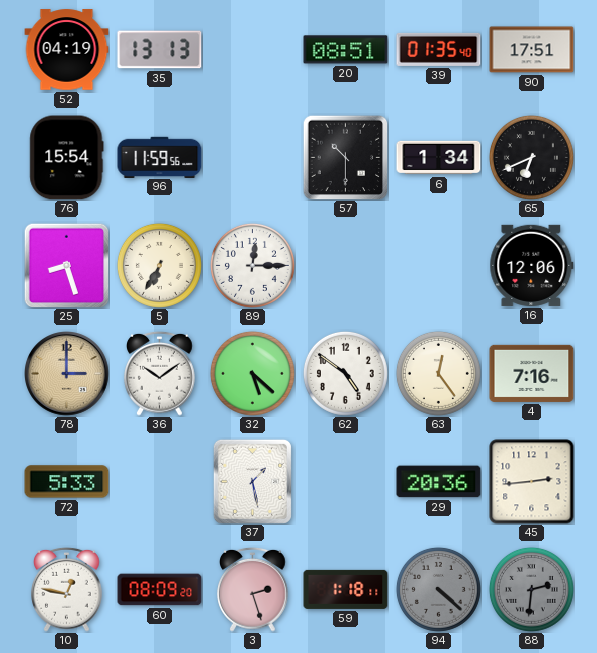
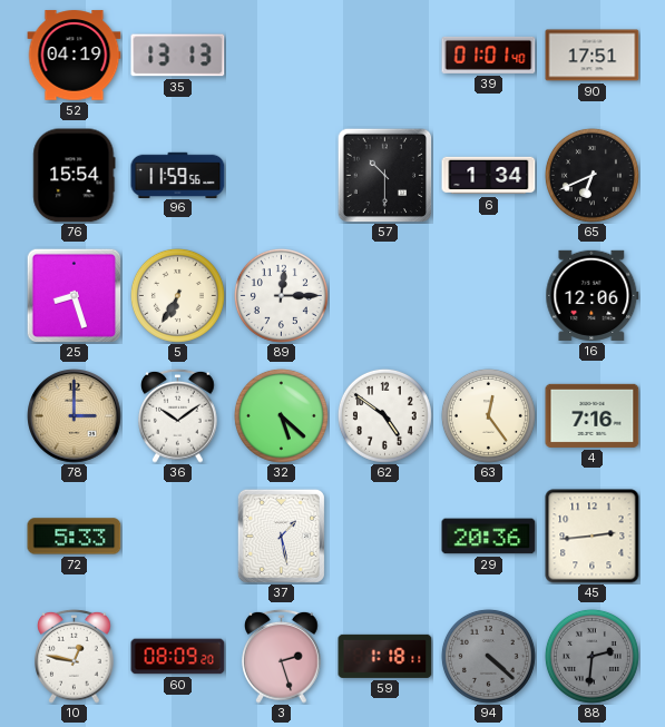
20: 08:51 -> none (346, 50)
39: 01:35 -> 01:01 (489, 55)
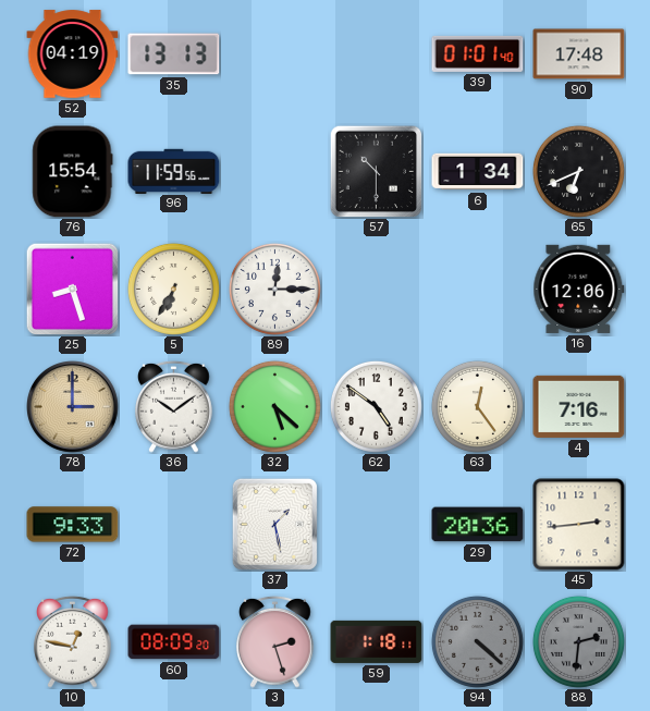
90: 17:51 -> 17:48 (579, 54)
72: 5:33 -> 9:33 (73, 525)
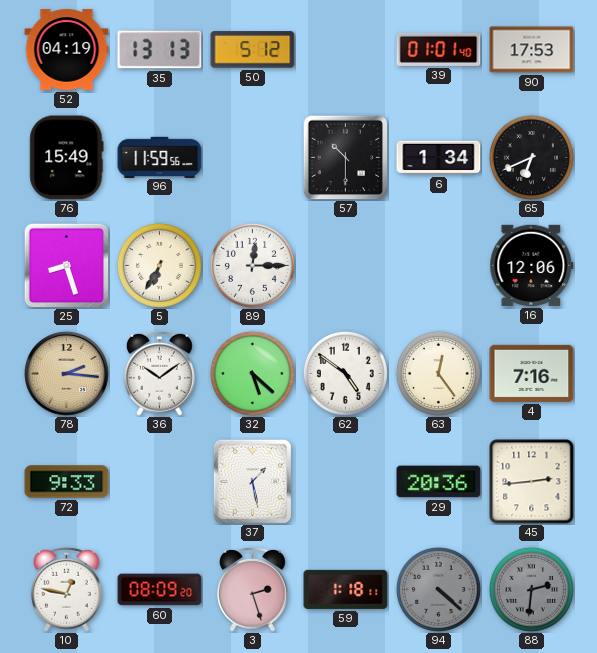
50: none -> 5:12 (253, 50)
90: 17:48 -> 17:53 (532, 50)
76: 15:54 -> 15:49 (67, 158)
78: 3:00 -> 2:16 (67, 374)
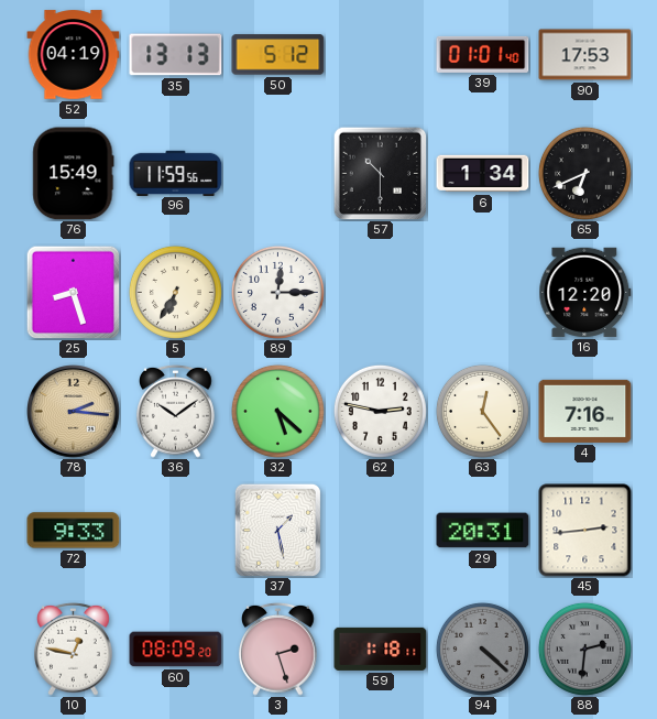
16: 12:06 -> 12:20 (585, 292)
62: 4:51 -> 2:47 (380, 411)
29: 20:36 -> 20:31 (483, 531)
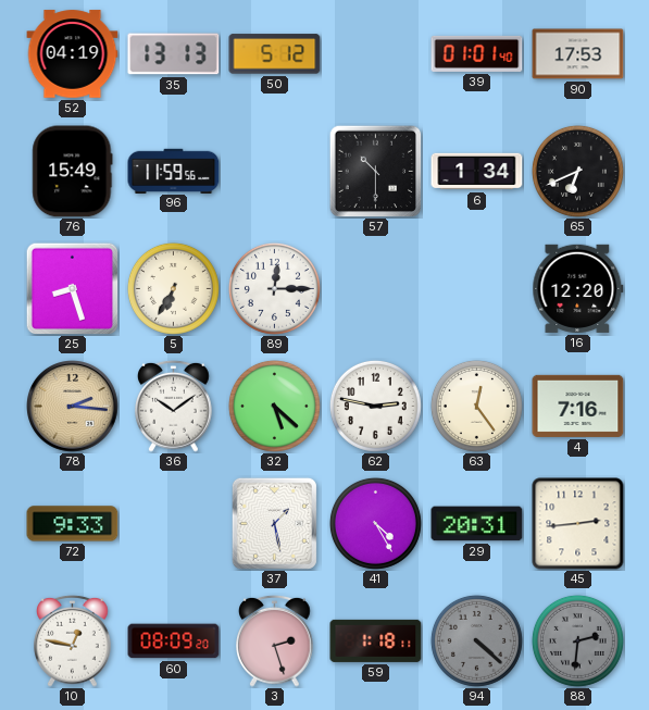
41: none -> 4:25 (375, 523)
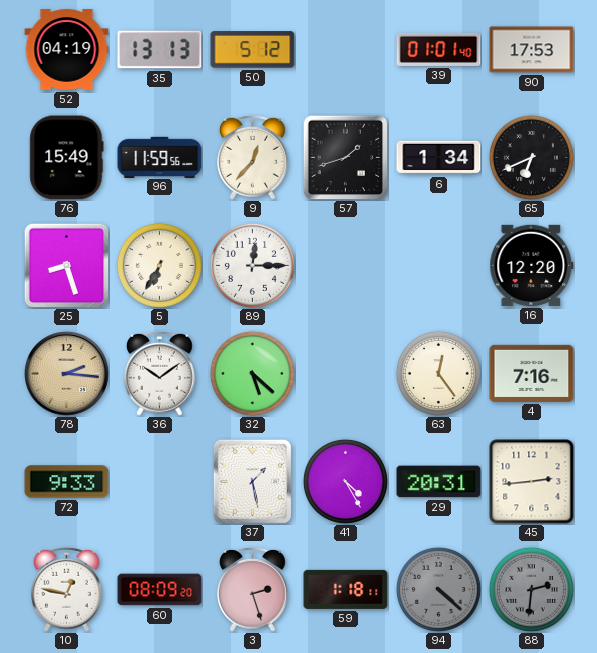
9: none -> 12:37 (253, 157)
57: 10:30 -> 1:42 (345, 157)
62: 2:47 -> none (375, 406)
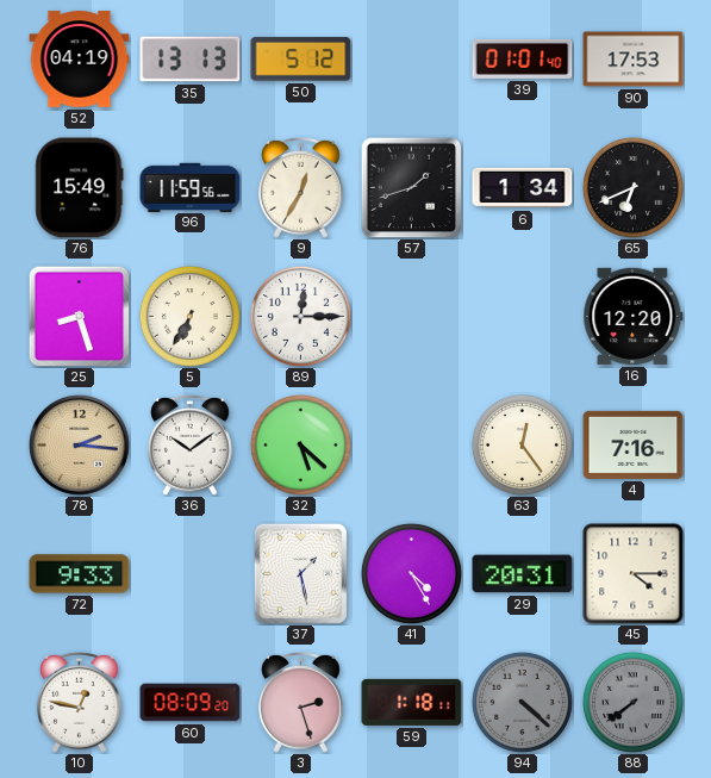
9: 12:37 -> 12:35 (301, 187)
45: 2:44 -> 4:15 (634, 574)
88: 2:31 -> 7:39 (632, 702)
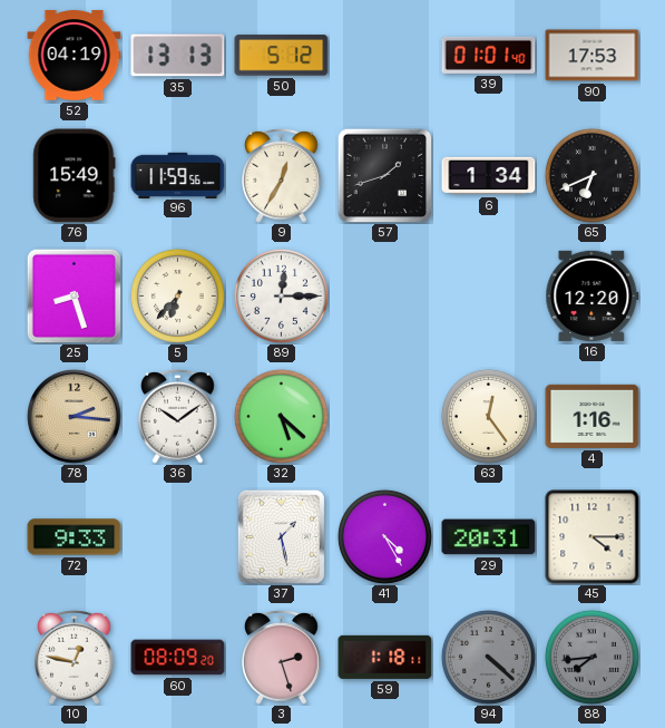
5: 6:35 -> 6:37 (177, 295)
4: 7:16 -> 1:16 (593, 416)
88: 7:39 -> 7:44 (591, 657)
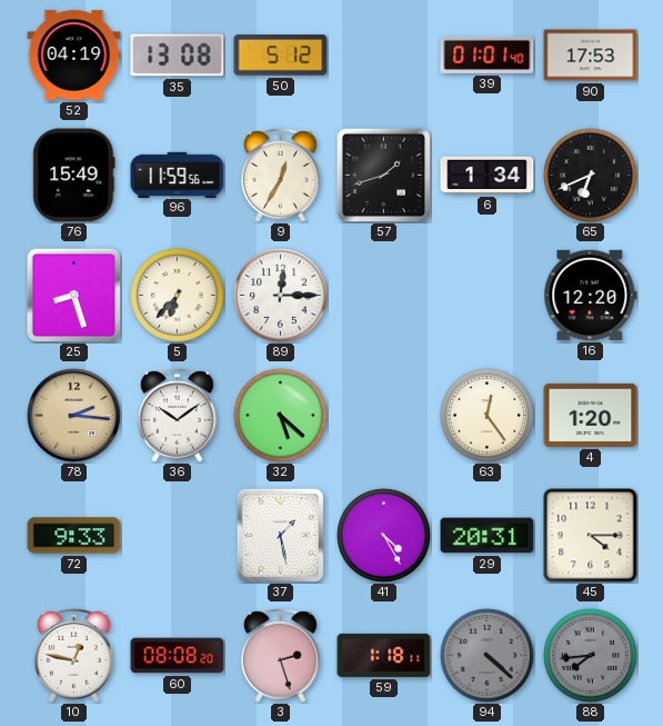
35: 13:13 -> 13:08 (178, 56)
4: 1:16 -> 1:20 (591, 415)
60: 08:09 -> 08:08 (178, 656)
